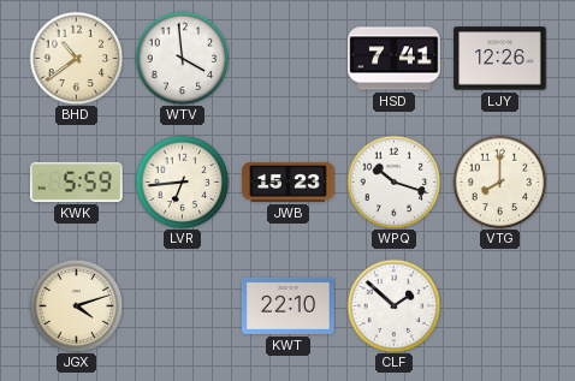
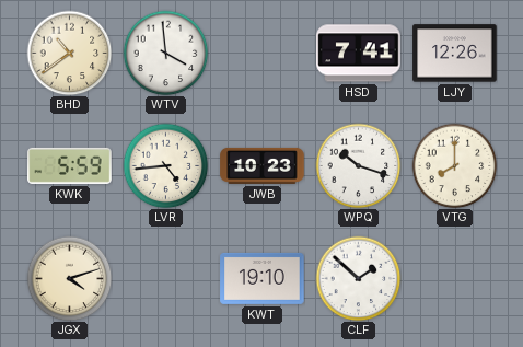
LVR: 6:44 -> 4:44 (165, 165)
JWB: 15:23 -> 10:23 (263, 165)
KWT: 22:10 -> 19:10 (263, 278)
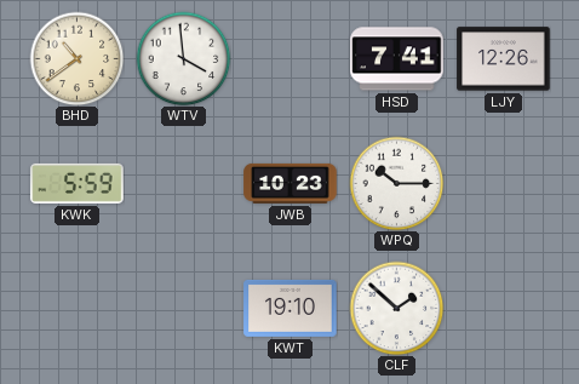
LVR: 4:44 -> none (165, 165)
WPQ: 10:18 -> 10:15 (396, 183)
VTG: 8:00 -> none (454, 165)
JGX: 4:12 -> none (69, 278)
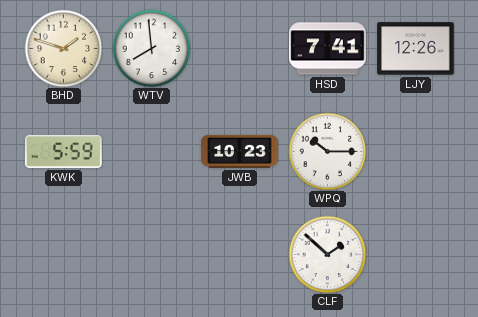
BHD: 10:39 -> 1:48 (63, 48)
WTV: 3:59 -> 7:59 (151, 48)
KWT: 19:10 -> none (291, 308)
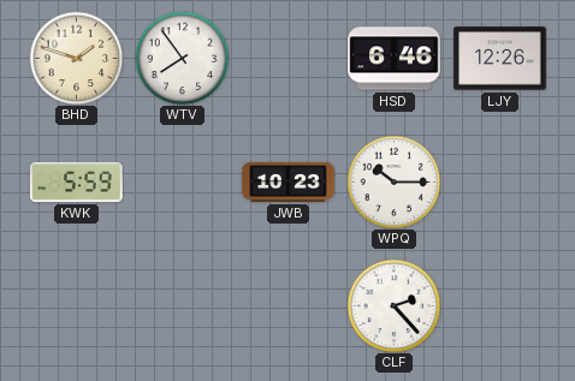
WTV: 7:59 -> 7:54 (182, 58)
HSD: 7:41 -> 6:46 (395, 59)
CLF: 1:52 -> 2:23 (393, 305)
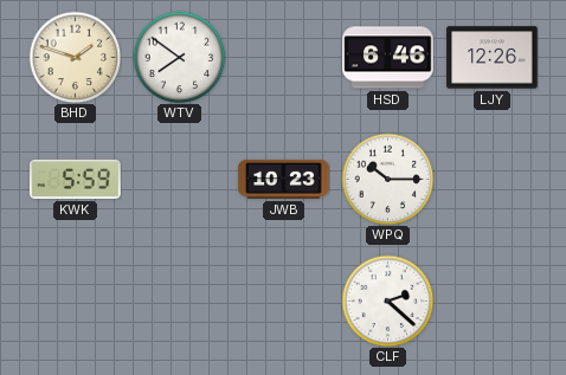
WTV: 7:54 -> 7:51 (179, 57)
CLF: 2:23 -> 2:22 (387, 300)
